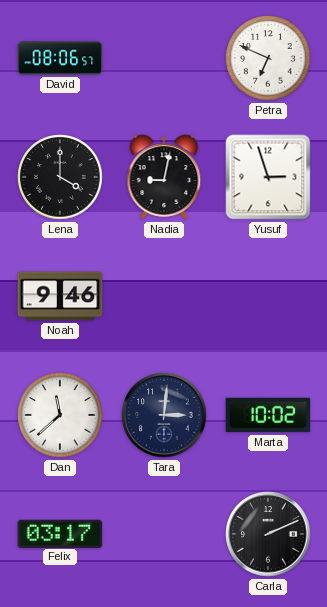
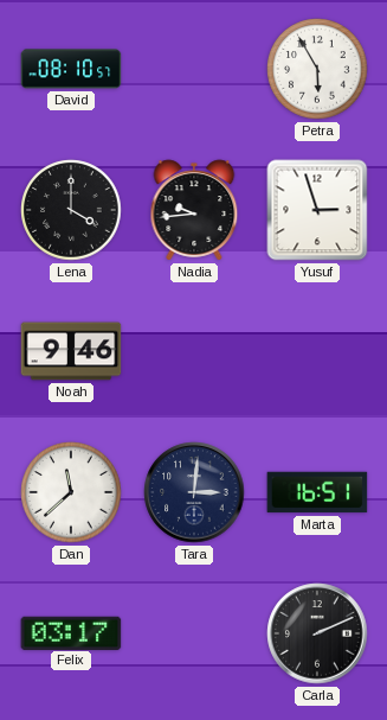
David: 08:06 -> 08:10 (71, 69)
Petra: 6:49 -> 5:55 (317, 69)
Nadia: 9:02 -> 9:44 (194, 210)
Marta: 10:02 -> 16:51 (317, 492)
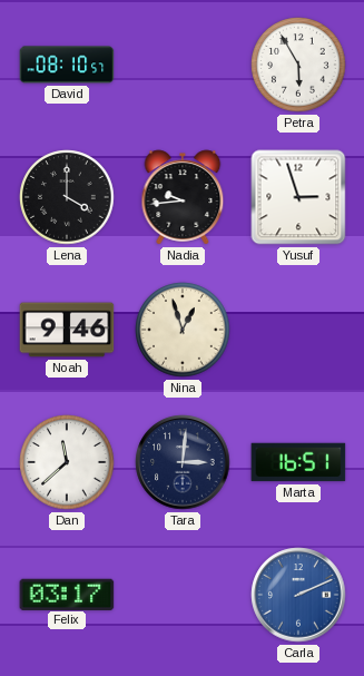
Nina: none -> 12:57 (183, 330)
Carla dial: black -> blue (298, 595)
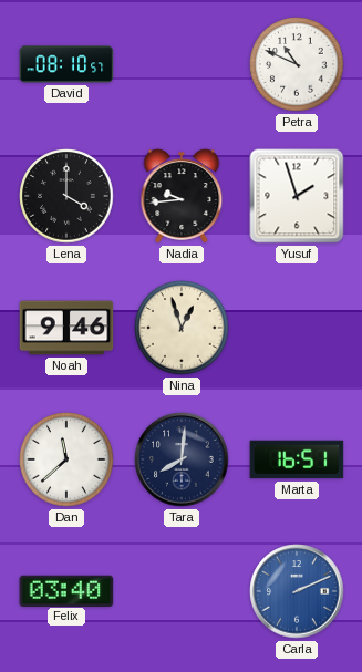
Petra: 5:55 -> 10:49 (297, 64)
Yusuf: 2:57 -> 1:57 (297, 196)
Tara: 3:01 -> 8:01 (182, 459)
Felix: 03:17 -> 03:40 (66, 590)
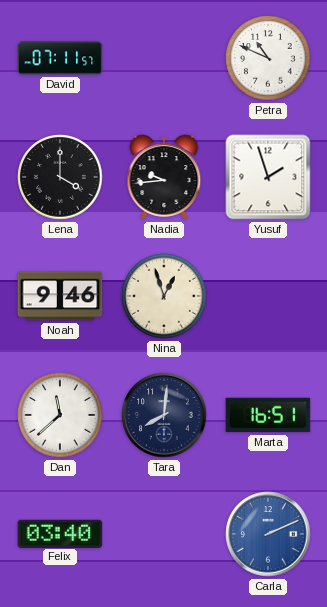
David: 08:10 -> 07:11 (60, 58)
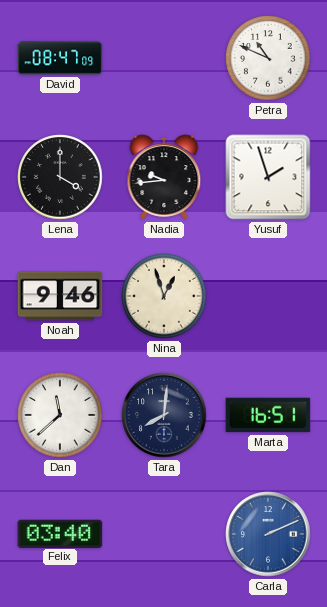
David: 07:11 -> 08:47 (60, 58)
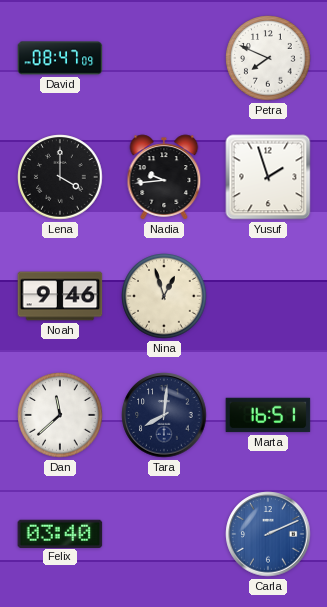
Petra: 10:49 -> 7:49 (268, 58)
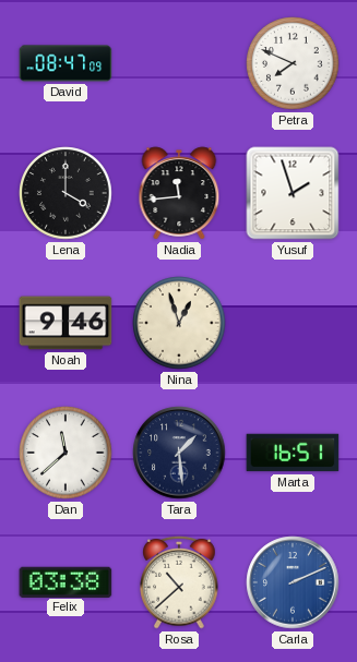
Nadia: 9:44 -> 11:44 (179, 193)
Tara: 8:01 -> 1:29 (179, 453)
Felix: 03:40 -> 03:38 (66, 581)
Rosa: none -> 10:38 (179, 582)
